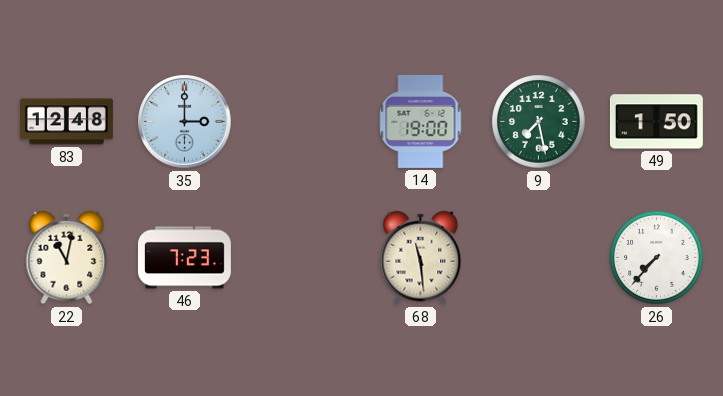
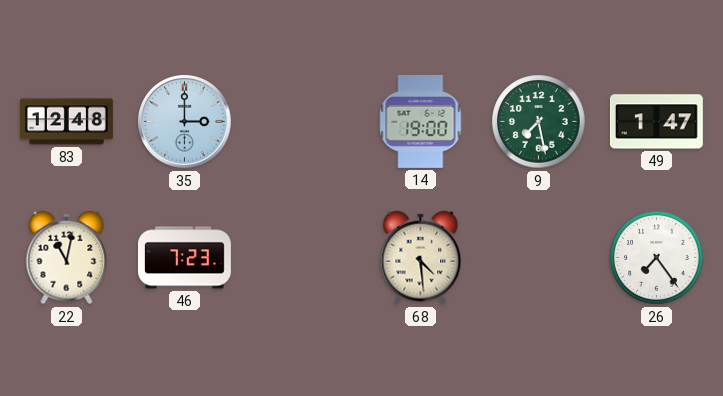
49: 1:50 -> 1:47 (656, 122)
68: 11:29 -> 4:29 (421, 258)
26: 7:37 -> 7:24 (657, 258)
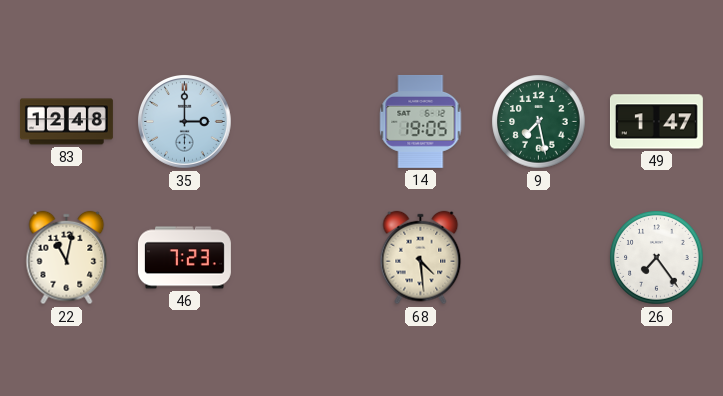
14: 19:00 -> 19:05 (421, 121)
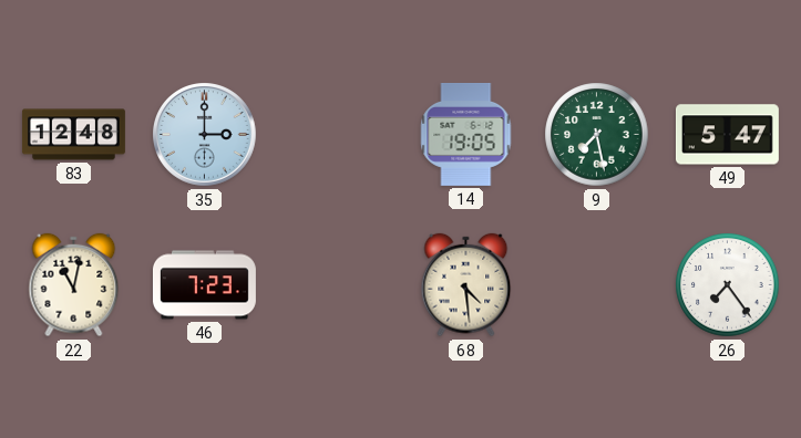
49: 1:47 -> 5:47 (727, 135)
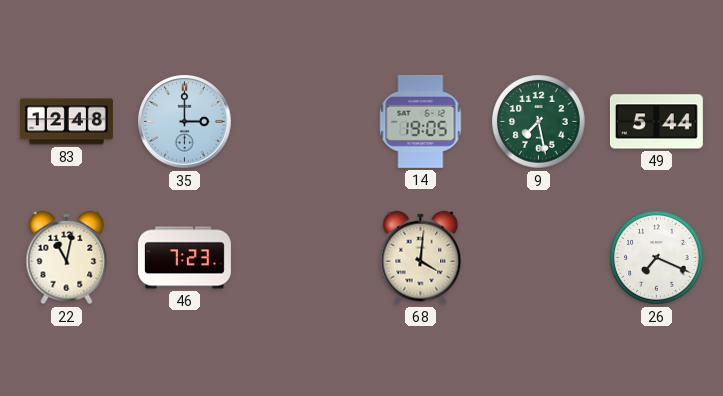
49: 5:47 -> 5:44 (656, 122)
68: 4:29 -> 4:01 (421, 258)
26: 7:24 -> 7:19 (657, 258)
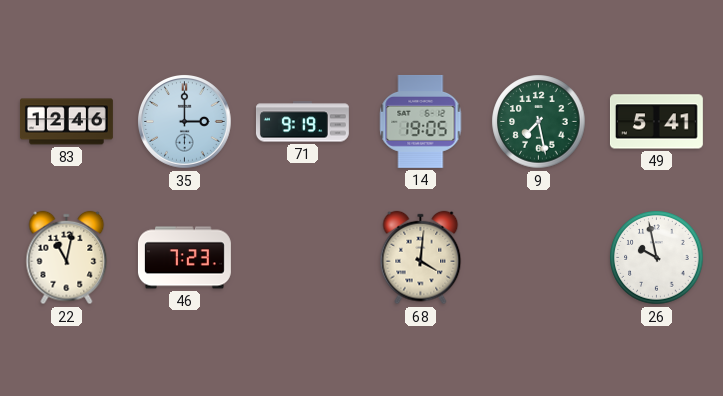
83: 12:48 -> 12:46 (66, 122)
71: none -> 9:19 (302, 122)
49: 5:44 -> 5:41 (656, 122)
26: 7:19 -> 9:58 (657, 258)
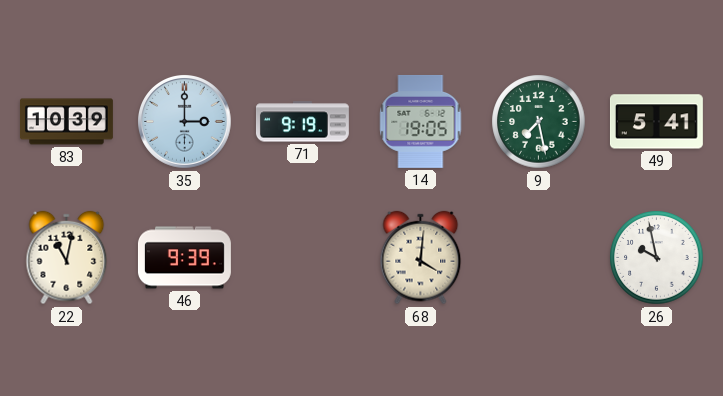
83: 12:46 -> 10:39 (66, 122)
46: 7:23 -> 9:39 (184, 258)
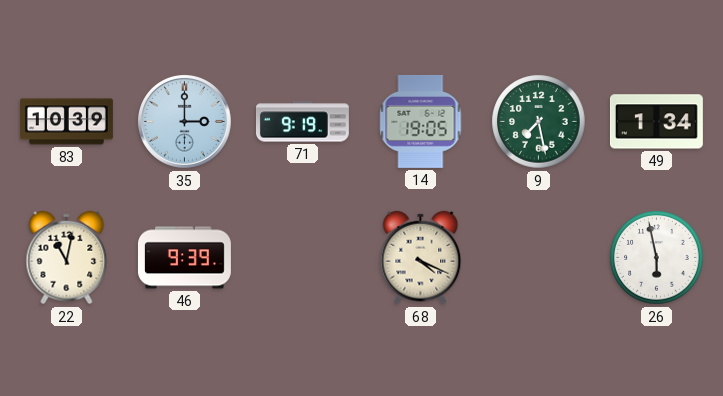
49: 5:41 -> 1:34 (656, 122)
68: 4:01 -> 4:19 (421, 258)
26: 9:58 -> 5:58 (657, 258)
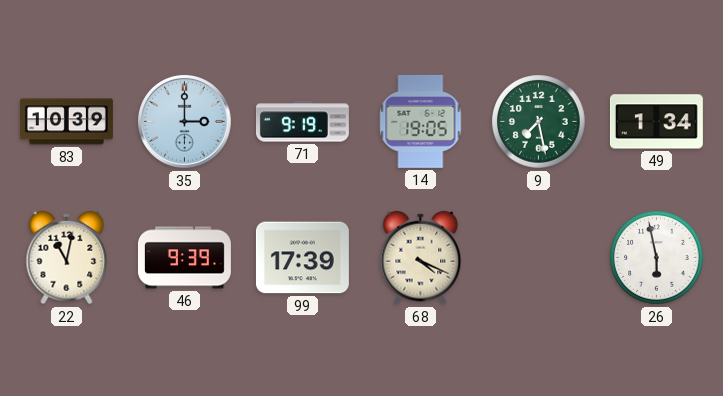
99: none -> 17:39 (302, 258)
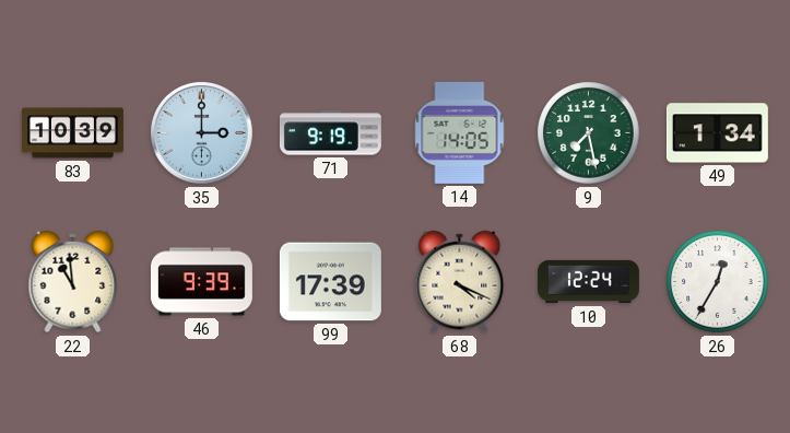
14: 19:05 -> 14:05 (460, 132)
22: 11:02 -> 10:59 (73, 282)
10: none -> 12:24 (589, 282)
26: 5:58 -> 12:35 (718, 282)
